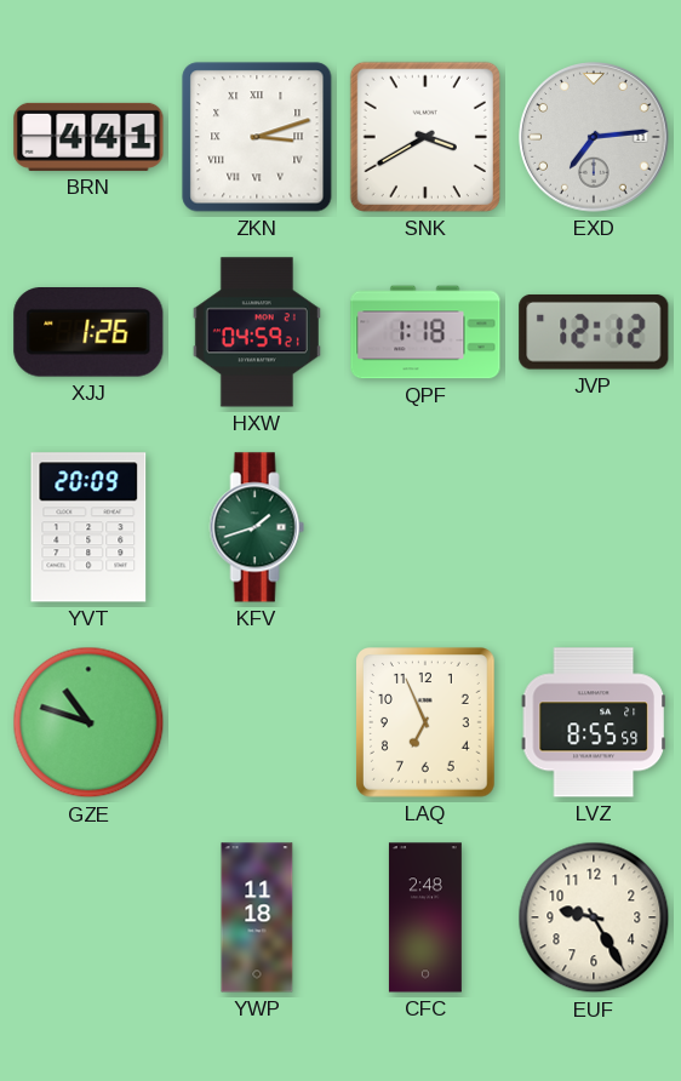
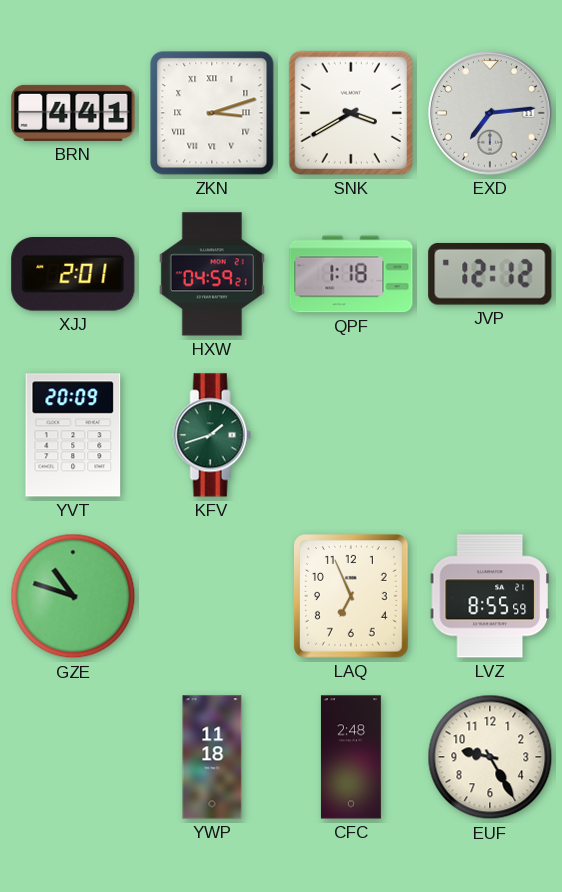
XJJ: 1:26 -> 2:01 (73, 275)
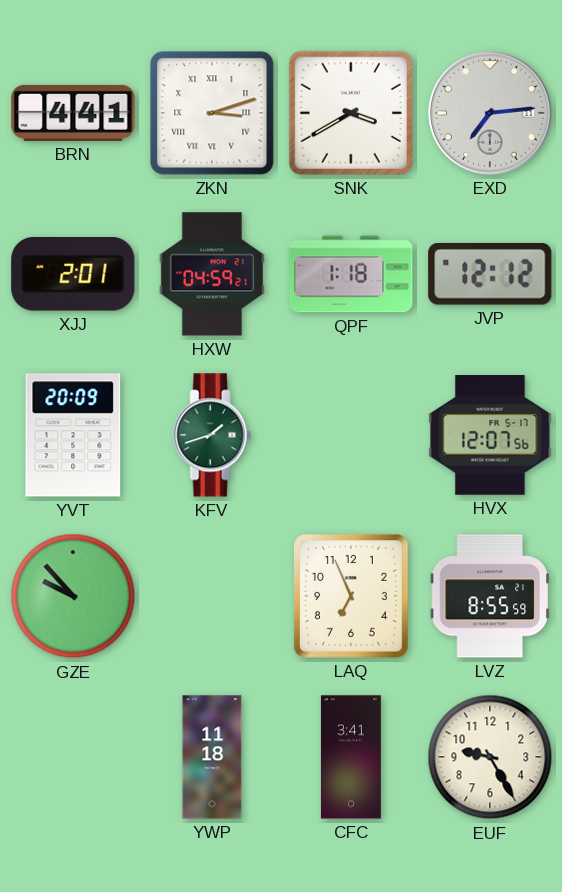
HVX: none -> 12:07 (490, 435)
GZE: 10:48 -> 9:53 (73, 596)
CFC: 2:48 -> 3:41 (351, 757)
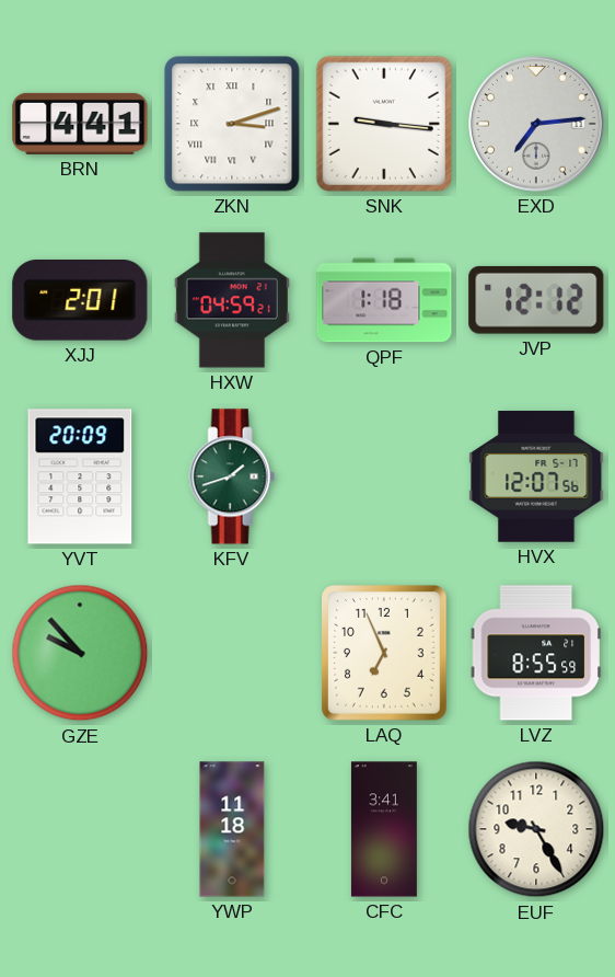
SNK: 3:40 -> 9:16 (384, 124)
